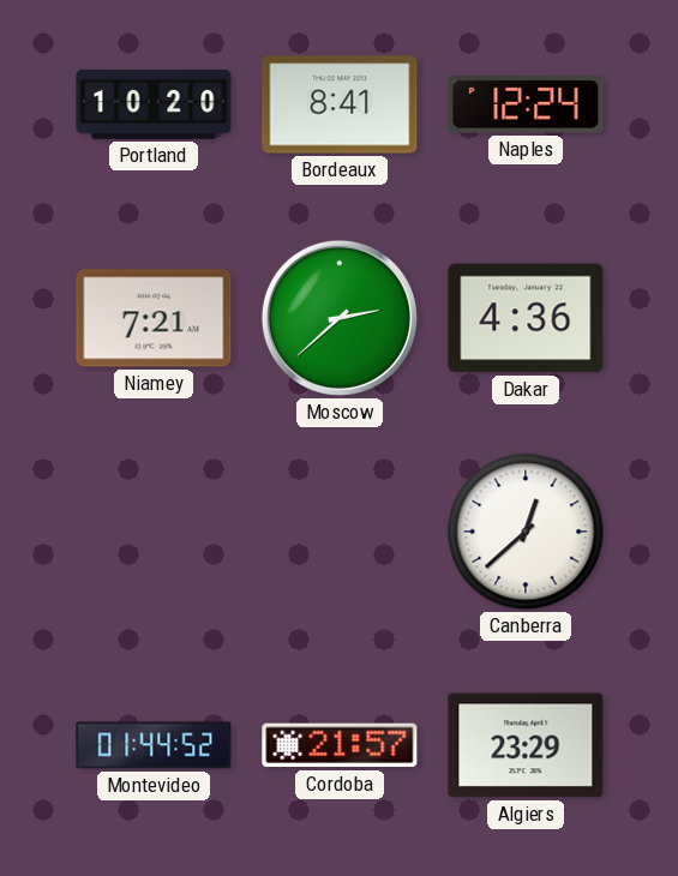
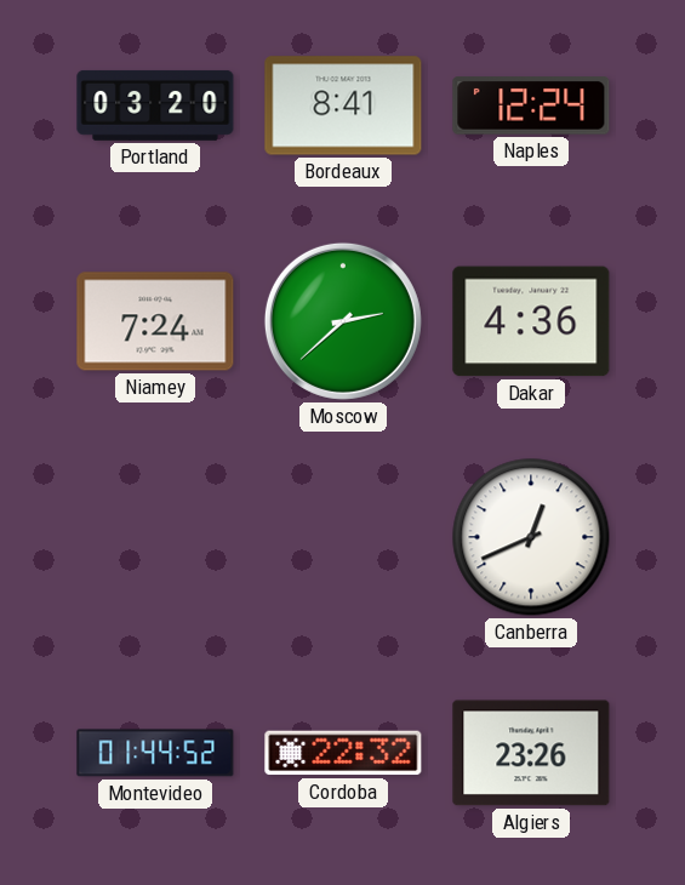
Portland: 10:20 -> 03:20 (155, 105)
Niamey: 7:21 -> 7:24 (155, 321)
Canberra: 12:38 -> 12:41 (531, 537)
Cordoba: 21:57 -> 22:32 (343, 753)
Algiers: 23:29 -> 23:26 (531, 753)
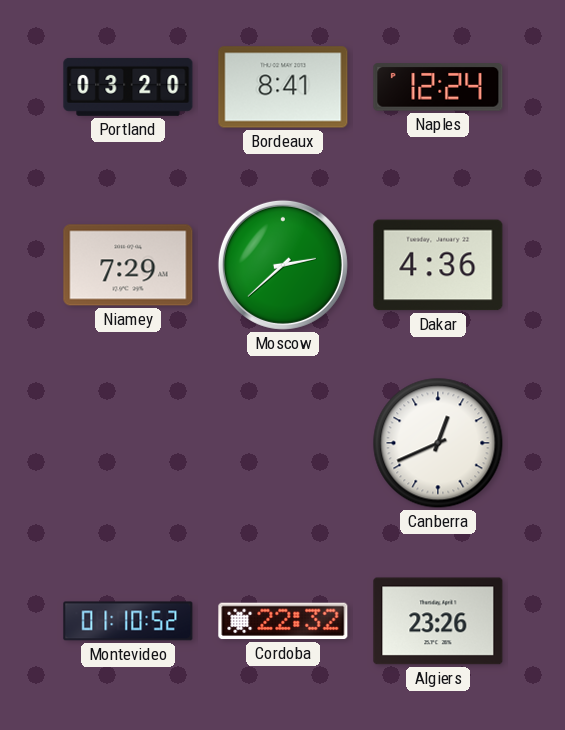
Niamey: 7:24 -> 7:29 (128, 265)
Montevideo: 01:44 -> 01:10 (128, 621)
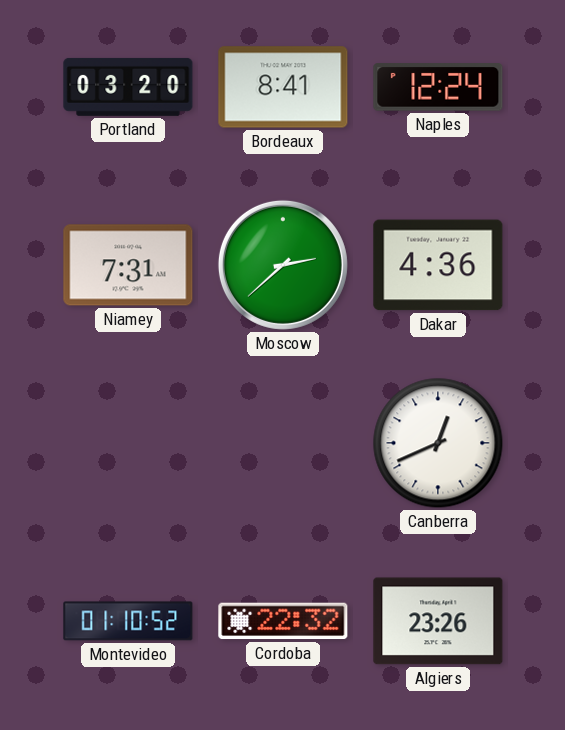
Niamey: 7:29 -> 7:31 (128, 265)
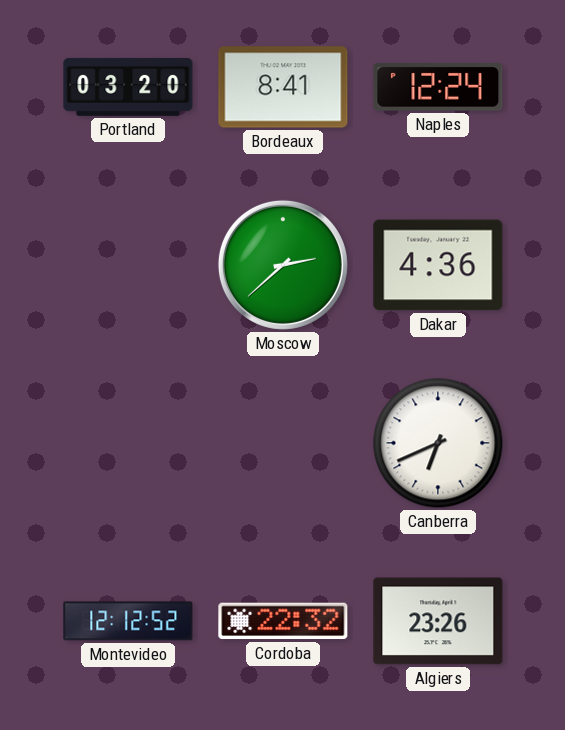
Niamey: 7:31 -> none (128, 265)
Canberra: 12:41 -> 6:41 (438, 443)
Montevideo: 01:10 -> 12:12 (128, 621)
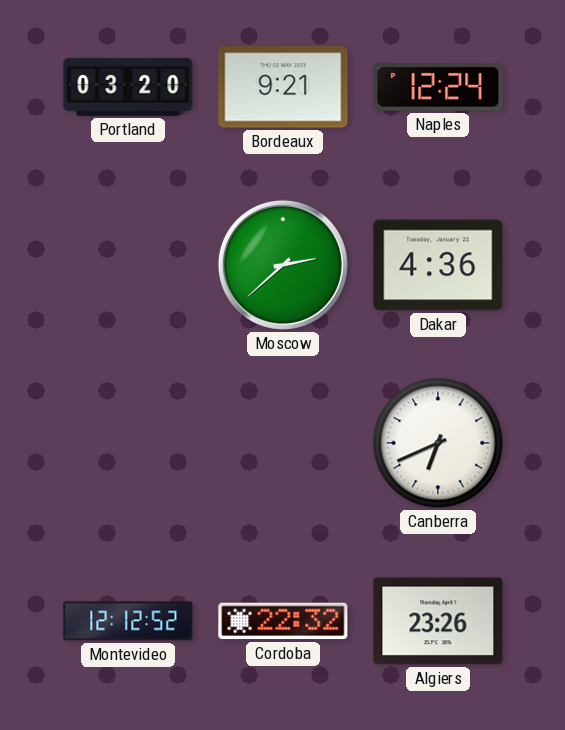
Bordeaux: 8:41 -> 9:21 (283, 87)
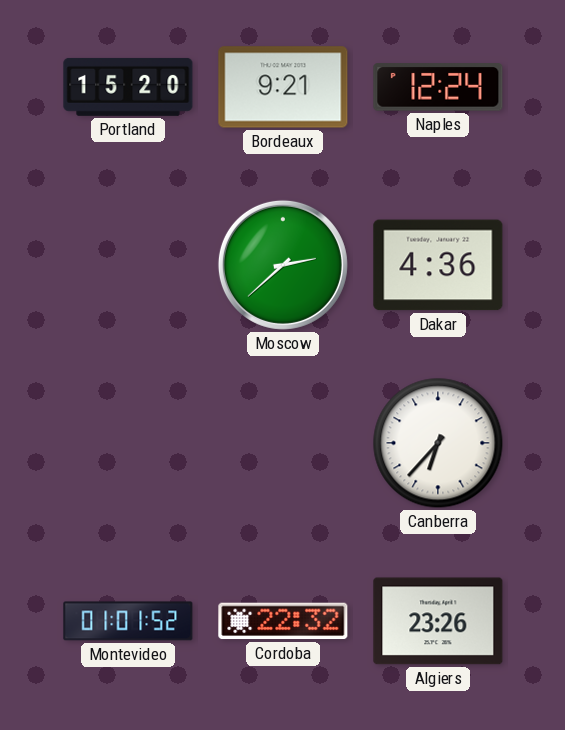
Portland: 03:20 -> 15:20 (128, 87)
Canberra: 6:41 -> 6:37 (438, 443)
Montevideo: 12:12 -> 01:01 (128, 621)
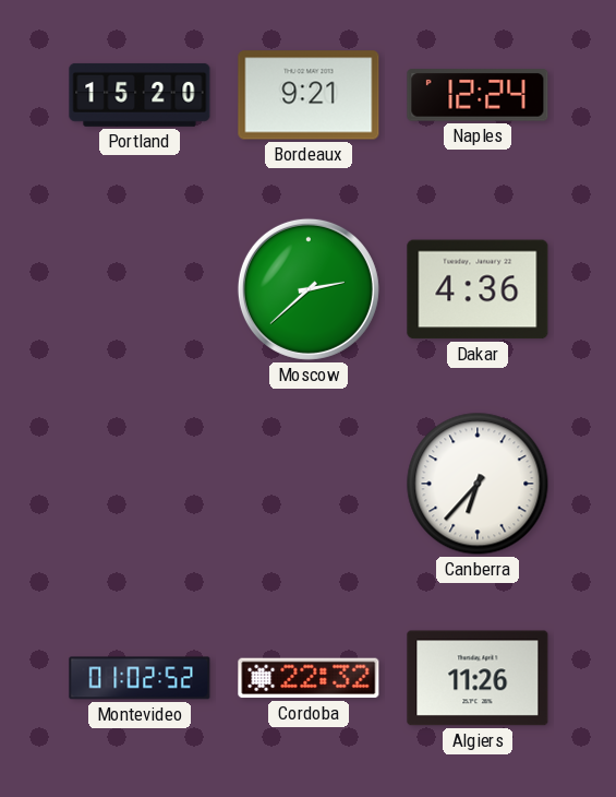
Montevideo: 01:01 -> 01:02 (140, 678)
Algiers: 23:26 -> 11:26 (478, 678)
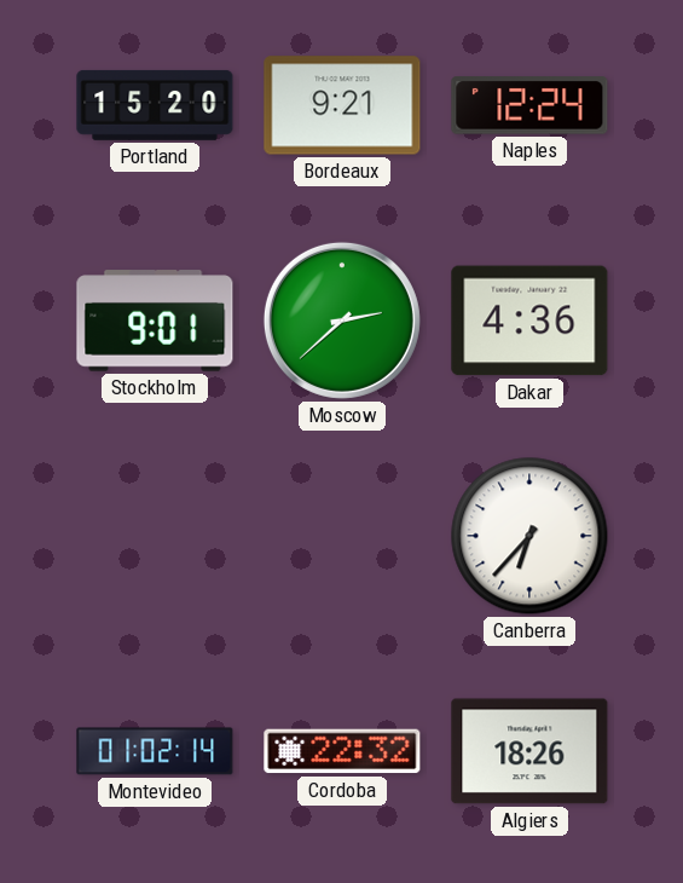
Stockholm: none -> 9:01 (155, 321)
Montevideo: 01:02:52 -> 01:02:14 (155, 751)
Algiers: 11:26 -> 18:26 (529, 751)
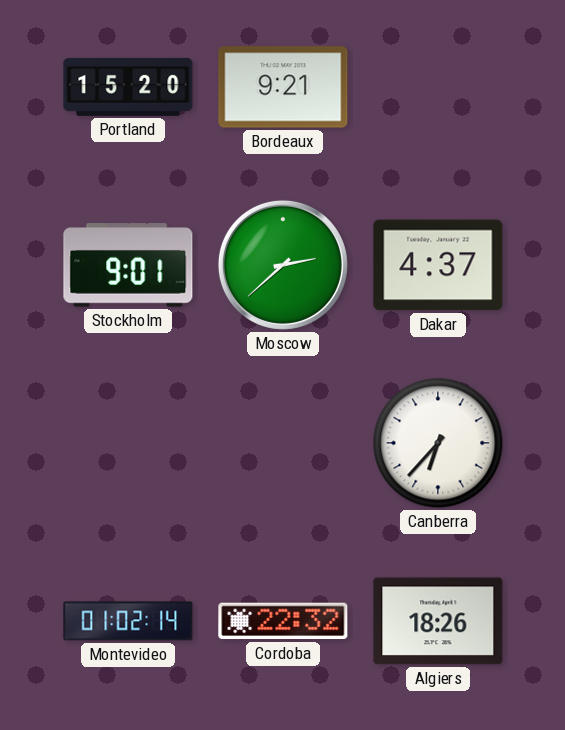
Naples: 12:24 -> none (529, 105)
Dakar: 4:36 -> 4:37 (438, 265)
